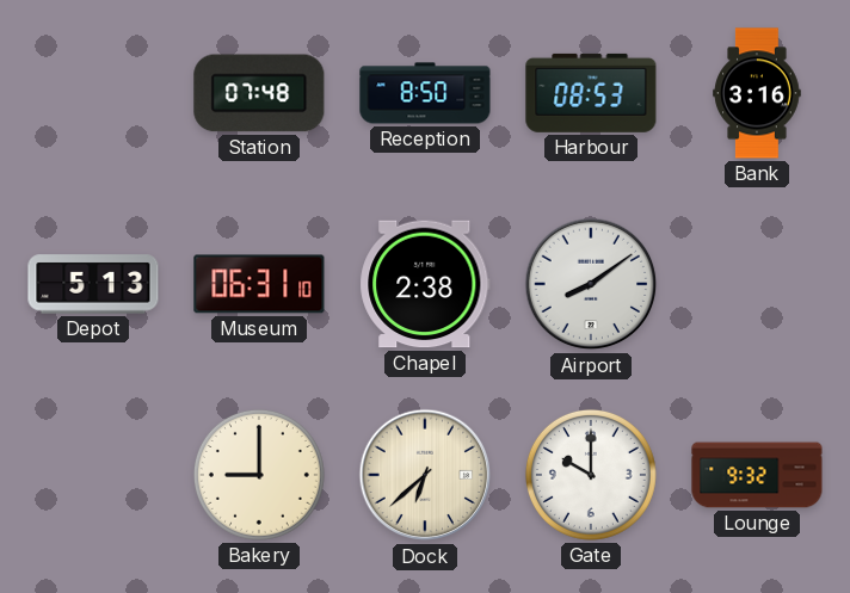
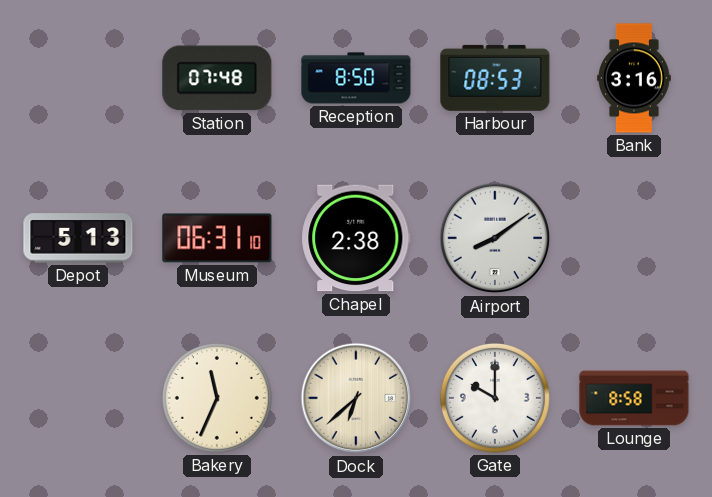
Bakery: 9:00 -> 11:34 (217, 398)
Lounge: 9:32 -> 8:58 (634, 398)
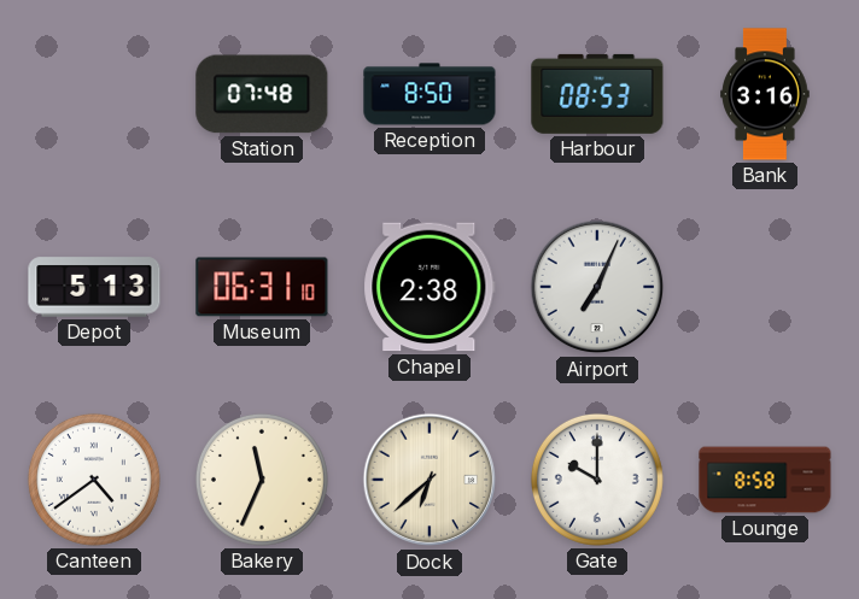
Airport: 8:09 -> 7:04 (597, 287)
Canteen: none -> 4:39 (94, 480)
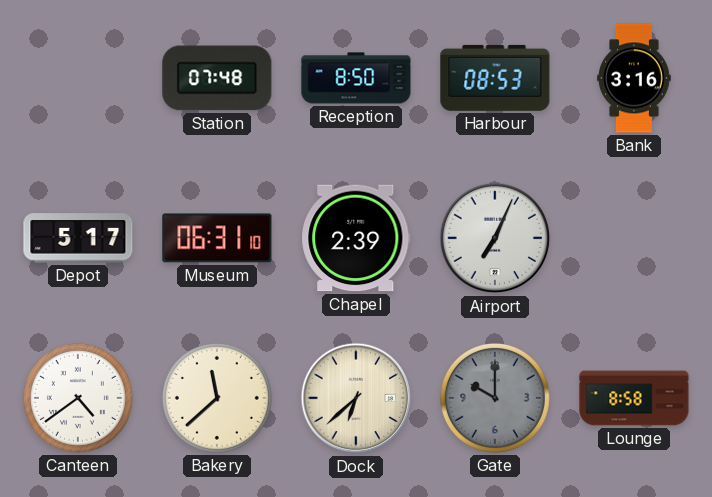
Depot: 5:13 -> 5:17 (78, 238)
Chapel: 2:38 -> 2:39 (356, 238)
Bakery: 11:34 -> 11:38 (217, 398)
Gate dial: white -> grey (495, 398)
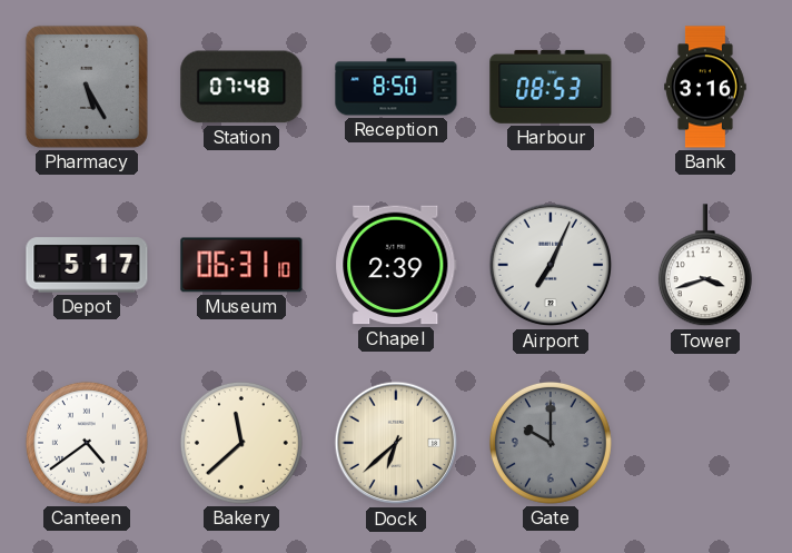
Pharmacy: none -> 5:25 (87, 87)
Tower: none -> 3:42 (705, 266)
Lounge: 8:58 -> none (634, 398)
